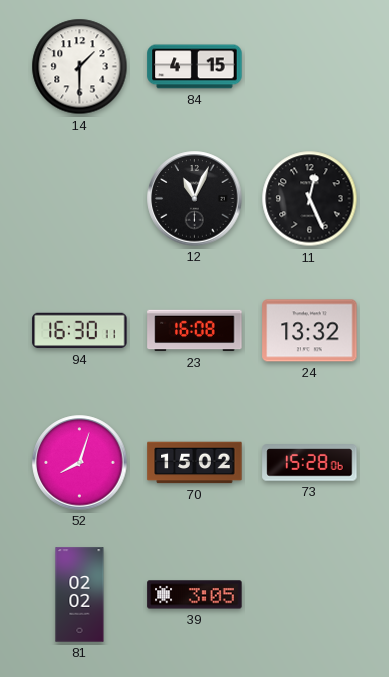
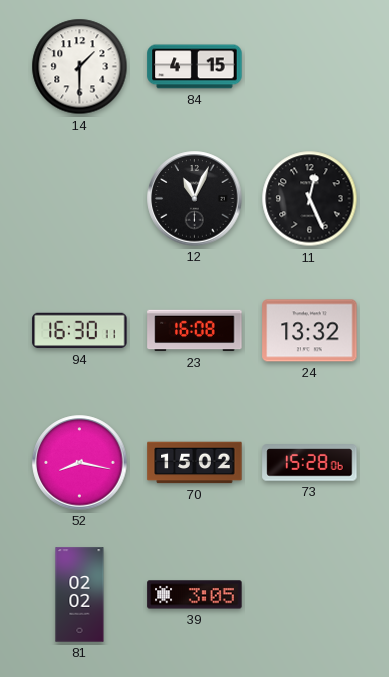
52: 8:03 -> 8:17 (80, 463)
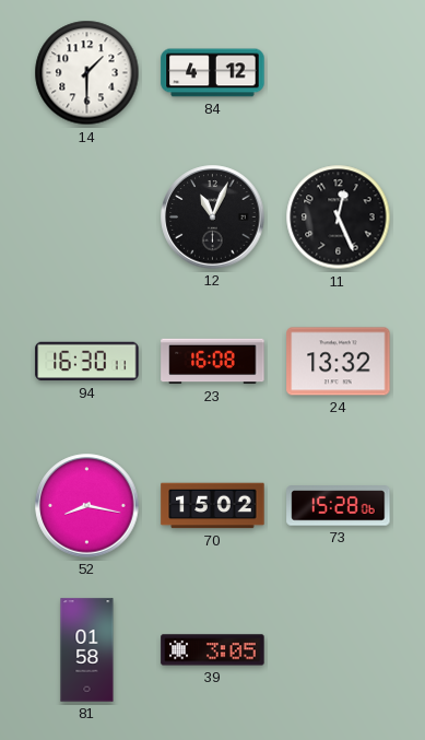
84: 4:15 -> 4:12 (213, 73)
81: 02:02 -> 01:58 (87, 650)
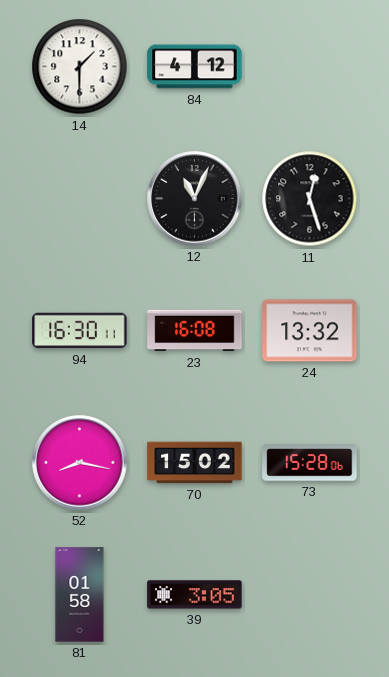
11: 12:26 -> 12:27 (310, 199)
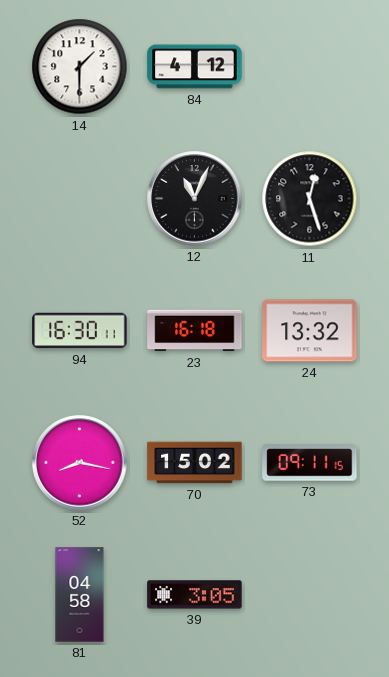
23: 16:08 -> 16:18 (195, 331)
73: 15:28 -> 09:11 (310, 463)
81: 01:58 -> 04:58 (80, 595)
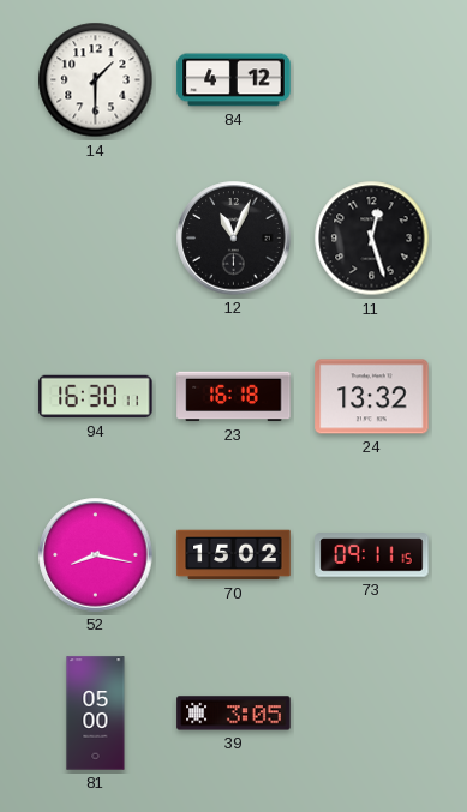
81: 04:58 -> 05:00 (96, 714)
